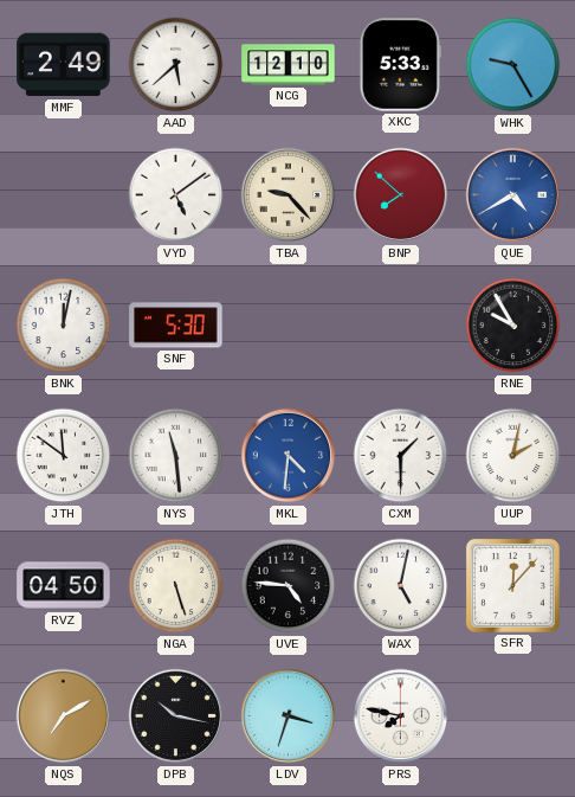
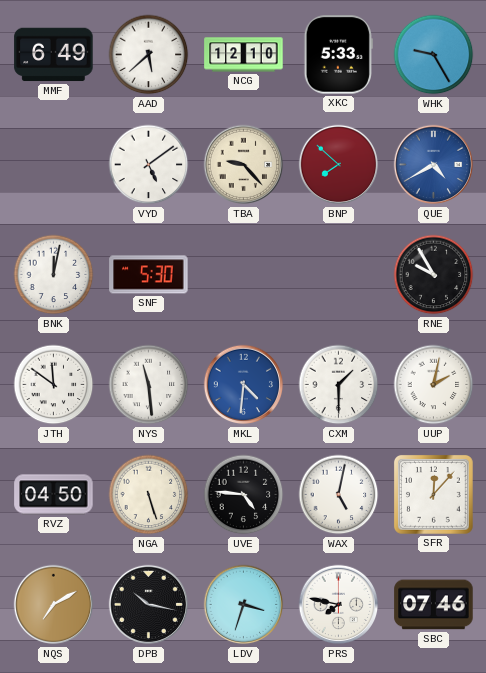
MMF: 2:49 -> 6:49 (54, 55)
SBC: none -> 07:46 (434, 605)
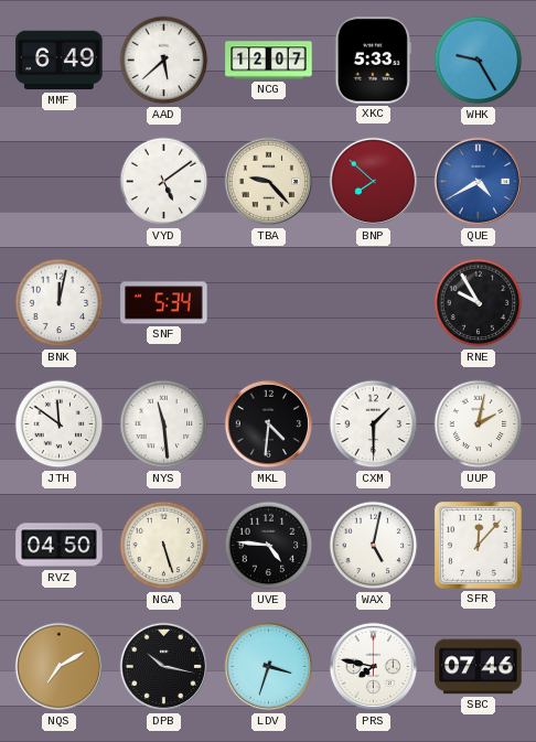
NCG: 12:10 -> 12:07 (269, 61)
SNF: 5:30 -> 5:34 (164, 303)
MKL dial: blue -> black (269, 424)
